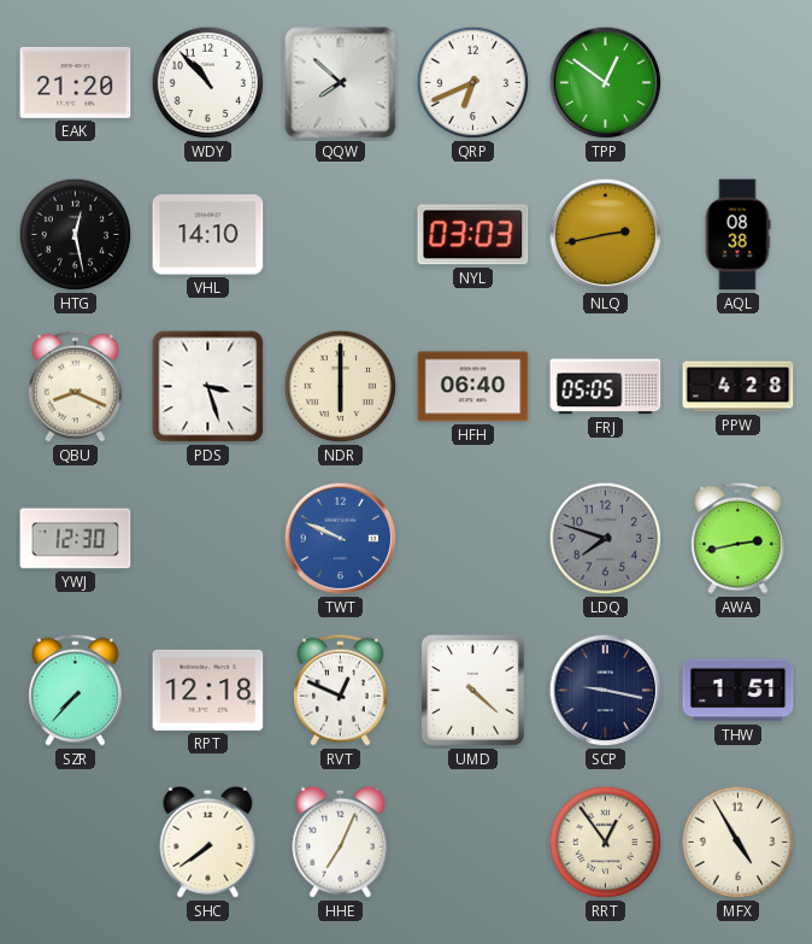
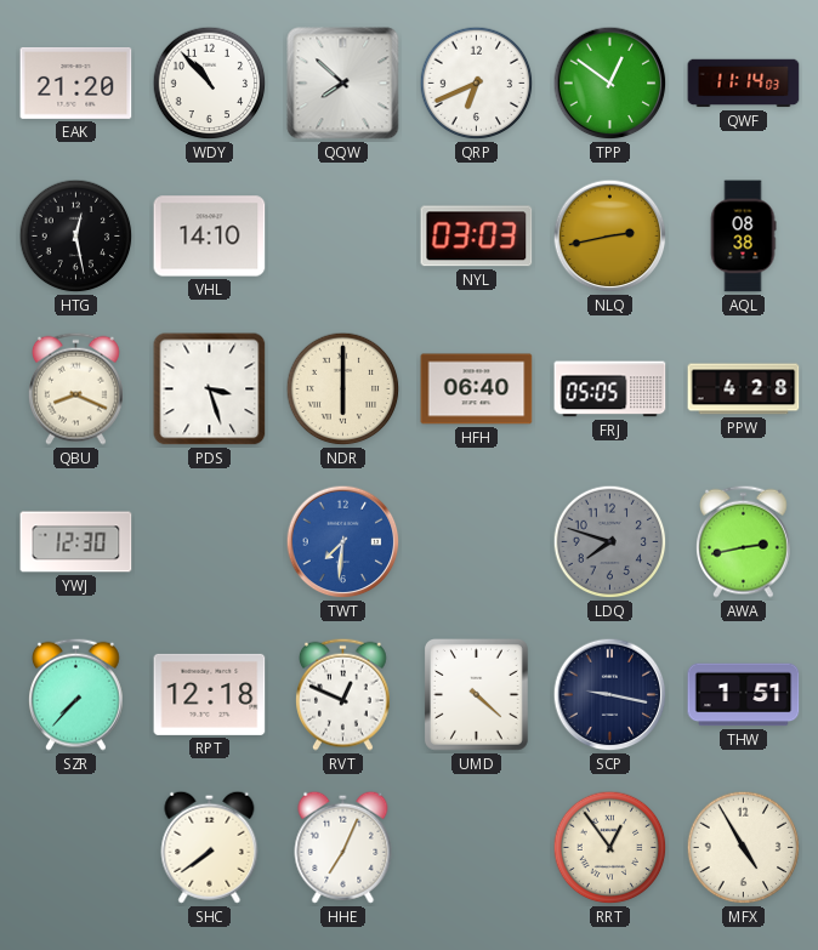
QWF: none -> 11:14 (744, 84)
TWT: 9:49 -> 7:31 (343, 542)
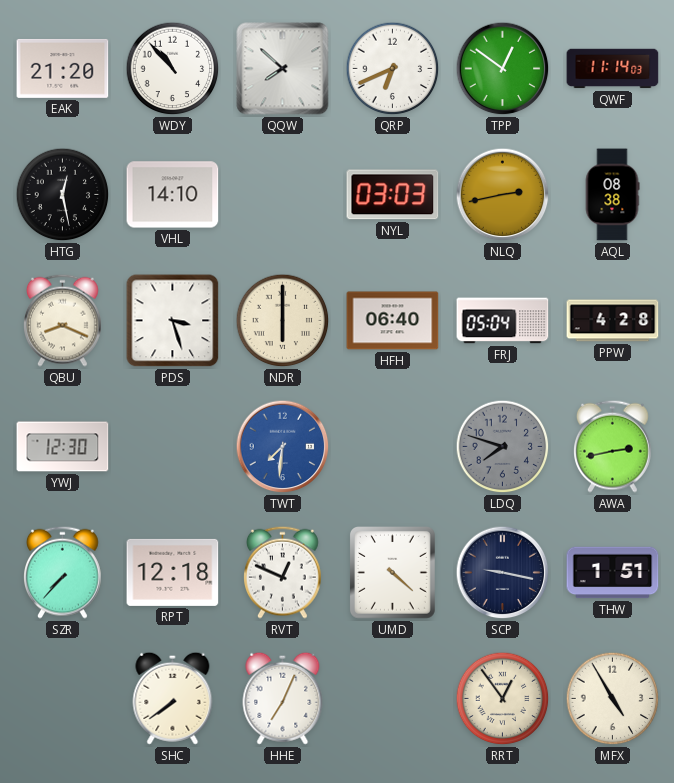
FRJ: 05:05 -> 05:04 (503, 321)
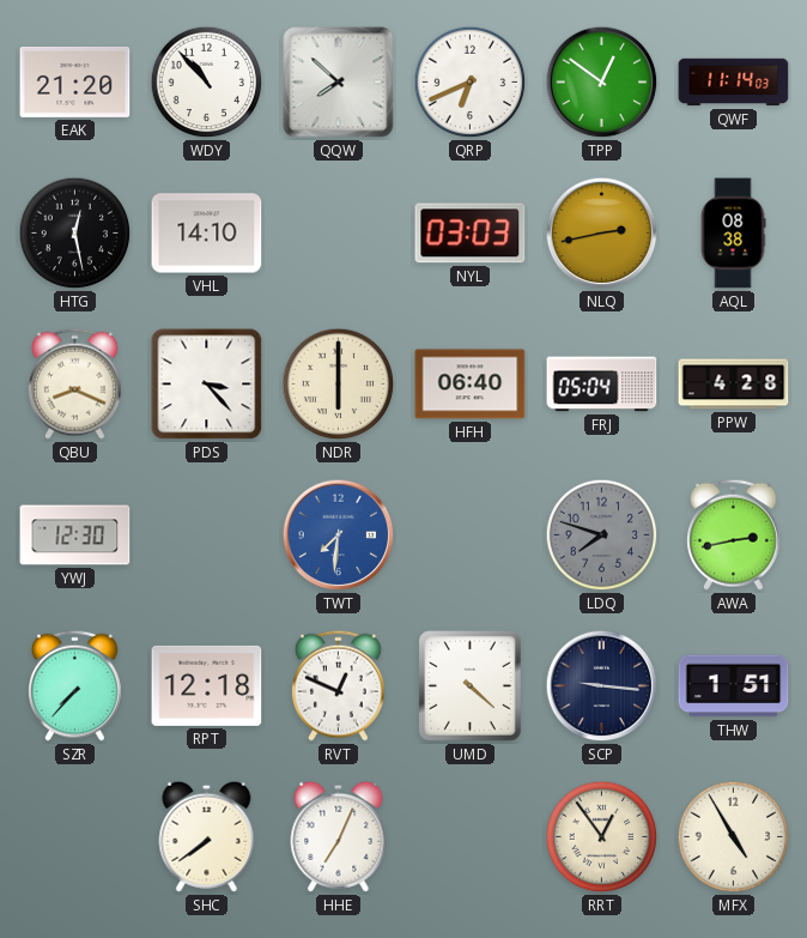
PDS: 3:27 -> 3:23 (207, 385)
SCP: 9:17 -> 9:16 (602, 686)
